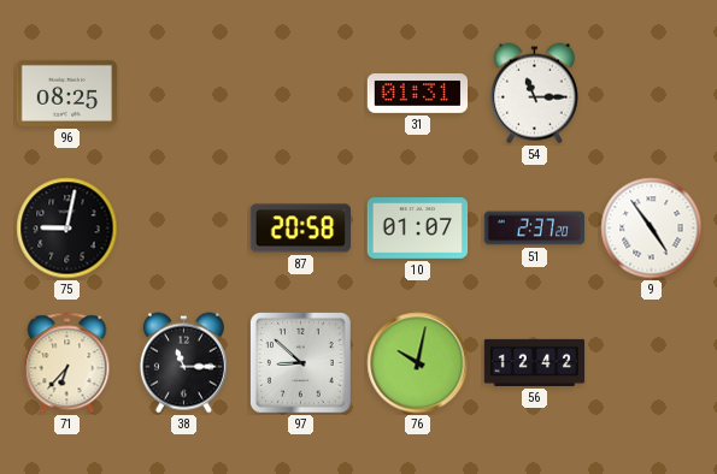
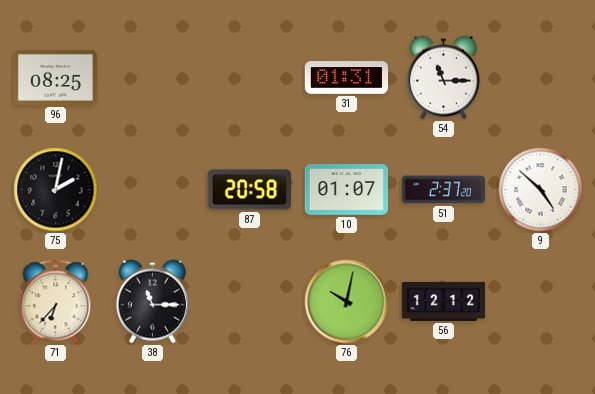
75: 9:02 -> 2:02 (56, 190)
9: 4:54 -> 4:52 (541, 190)
97: 8:52 -> none (301, 363)
56: 12:42 -> 12:12 (444, 301)
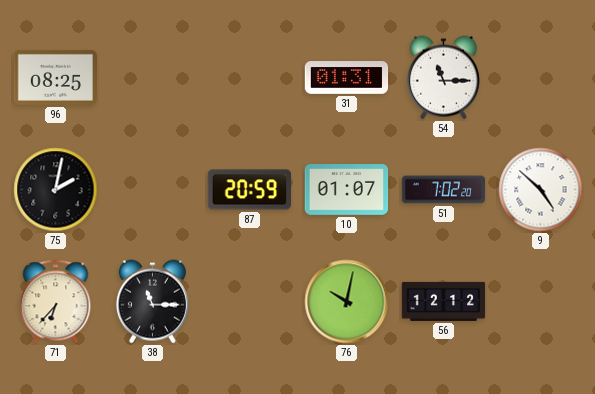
87: 20:58 -> 20:59 (249, 190)
51: 2:37 -> 7:02 (444, 190)
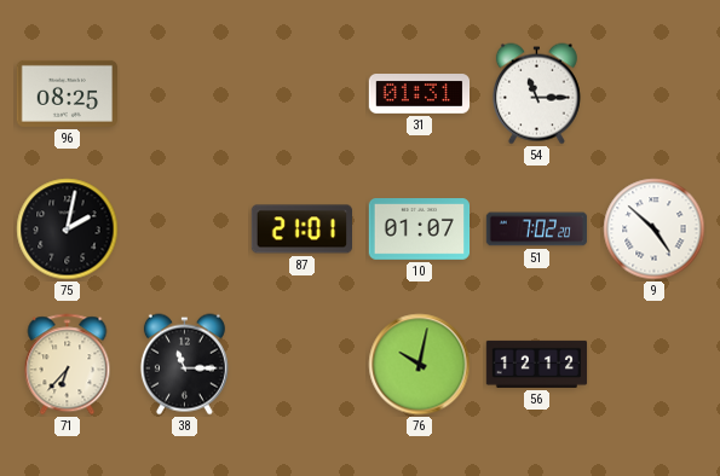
87: 20:59 -> 21:01 (301, 230)
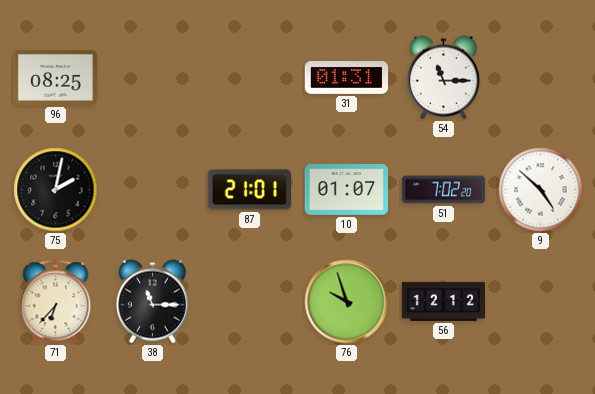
76: 10:02 -> 9:57 (347, 302)
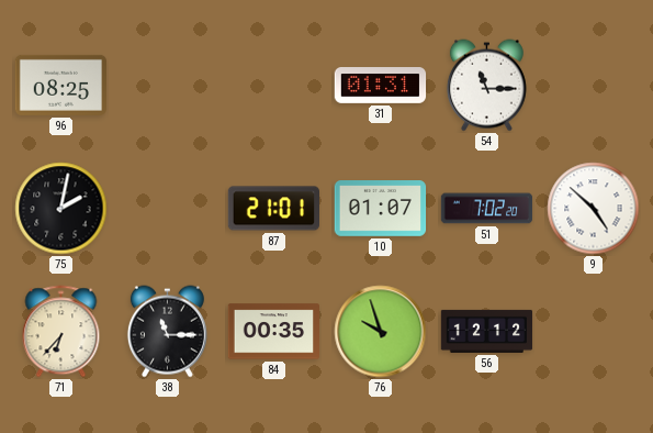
84: none -> 00:35 (274, 332)
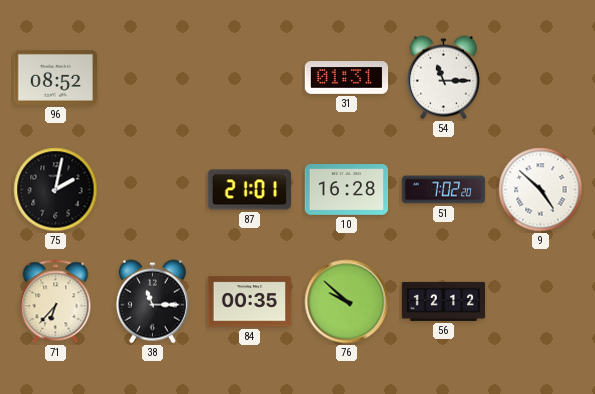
96: 08:25 -> 08:52 (56, 77)
10: 01:07 -> 16:28 (347, 190)
76: 9:57 -> 9:52 (347, 302)
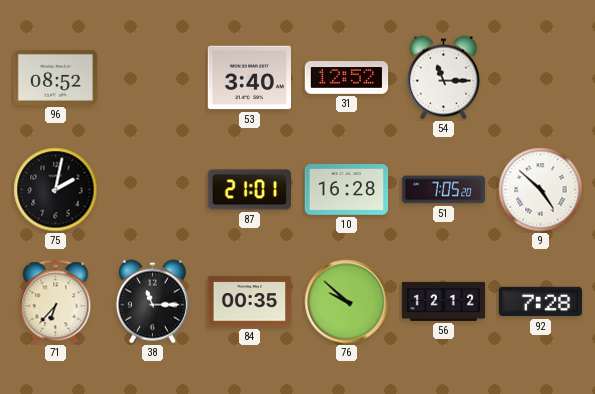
53: none -> 3:40 (249, 78)
31: 01:31 -> 12:52 (347, 78)
51: 7:02 -> 7:05 (444, 190)
92: none -> 7:28 (540, 302)
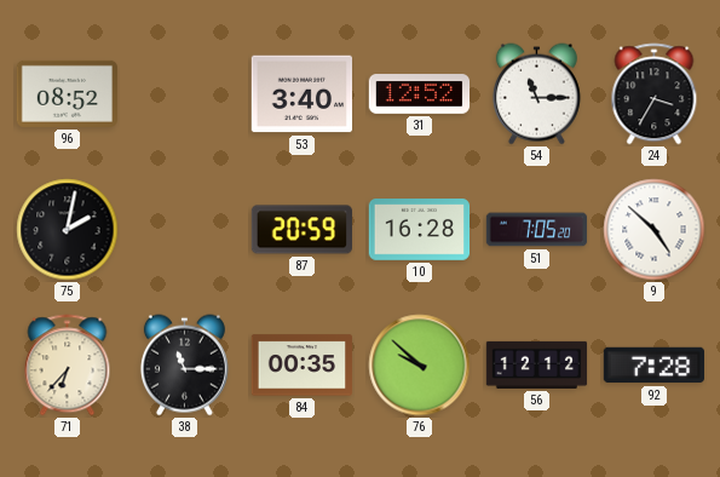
24: none -> 3:35 (655, 94)
87: 21:01 -> 20:59 (301, 230)
